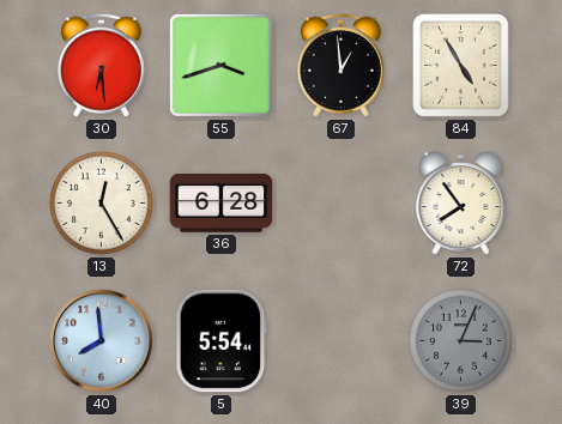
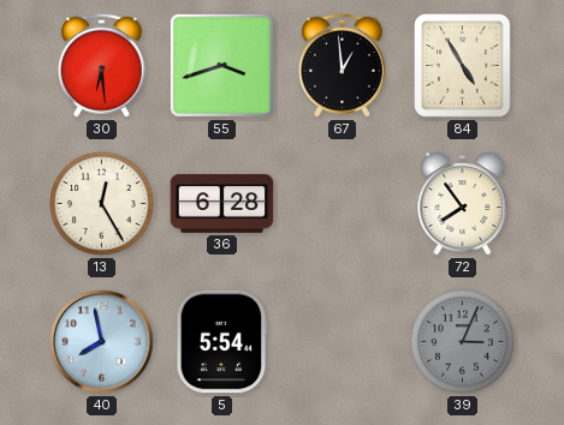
40: 7:59 -> 7:58 (102, 342)
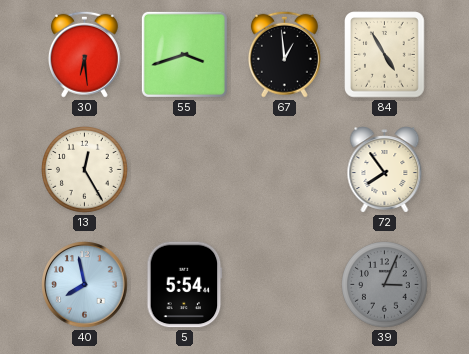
36: 6:28 -> none (222, 204)
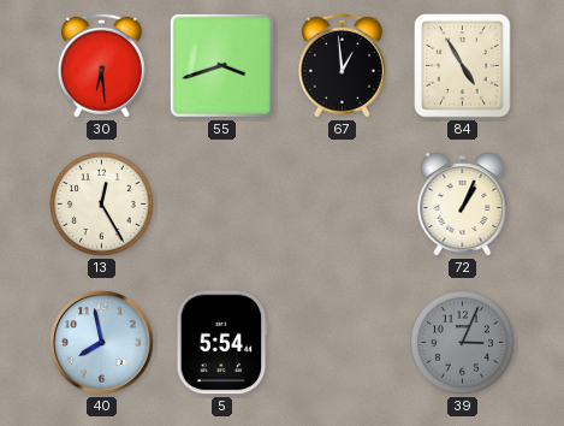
72: 7:54 -> 1:04 (463, 205)
